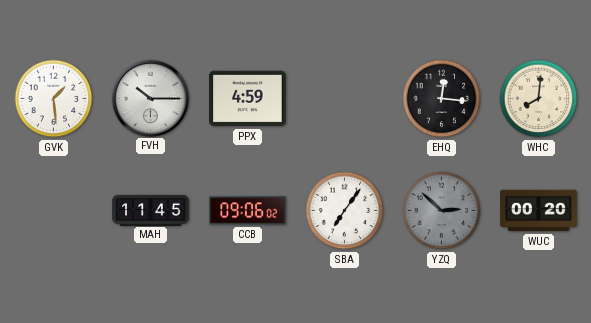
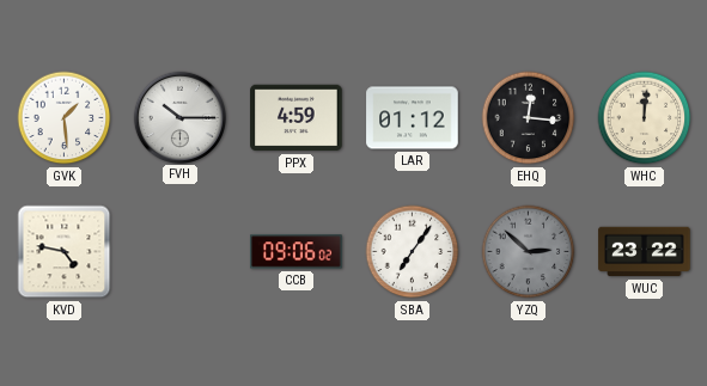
LAR: none -> 01:12 (413, 118)
WHC: 8:01 -> 12:01 (645, 118)
KVD: none -> 4:47 (65, 252)
MAH: 11:45 -> none (151, 210)
WUC: 00:20 -> 23:22 (645, 252)
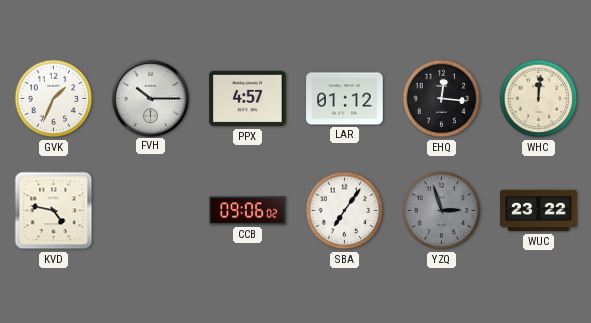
GVK: 1:29 -> 1:34 (54, 99)
PPX: 4:59 -> 4:57 (248, 99)
YZQ: 2:52 -> 2:57 (442, 211)
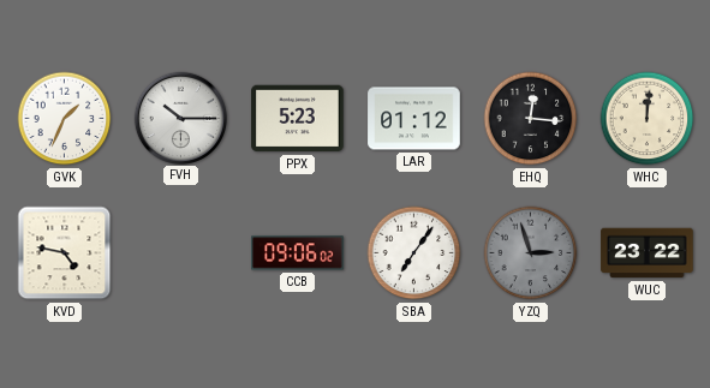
PPX: 4:57 -> 5:23 (298, 119)
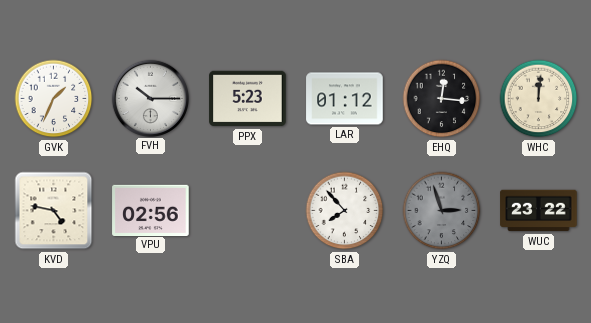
VPU: none -> 02:56 (151, 210)
CCB: 09:06 -> none (298, 253)
SBA: 7:06 -> 7:53 (345, 211)
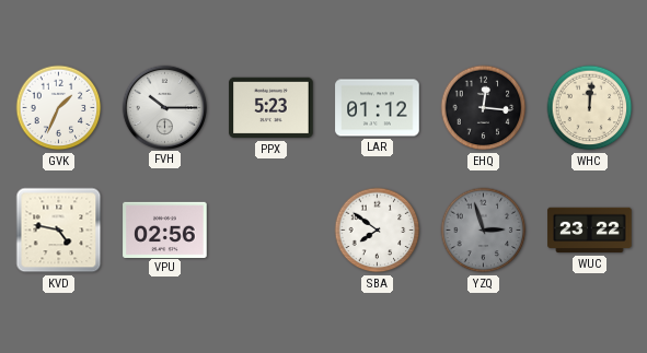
SBA: 7:53 -> 7:51 (378, 231)
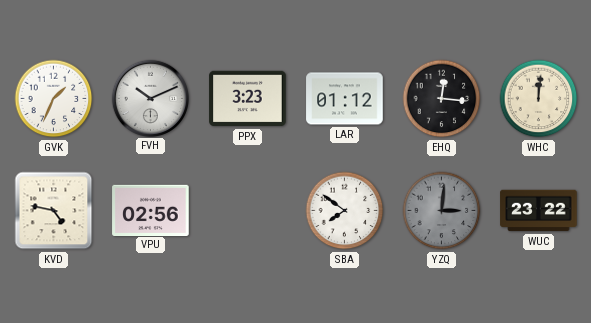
FVH: 10:15 -> 10:11 (150, 98)
PPX: 5:23 -> 3:23 (248, 99)
YZQ: 2:57 -> 3:01 (442, 211)
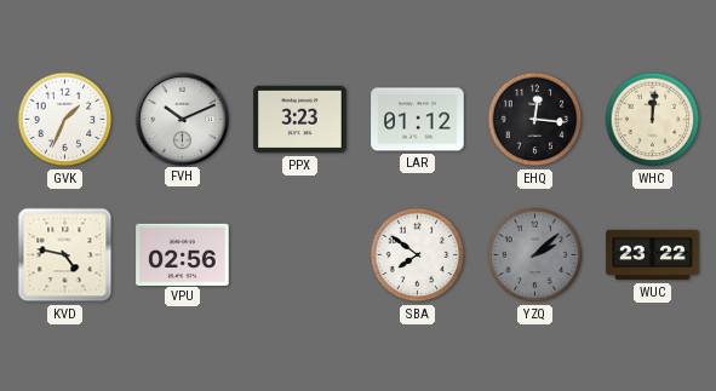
YZQ: 3:01 -> 2:08 (535, 255)
